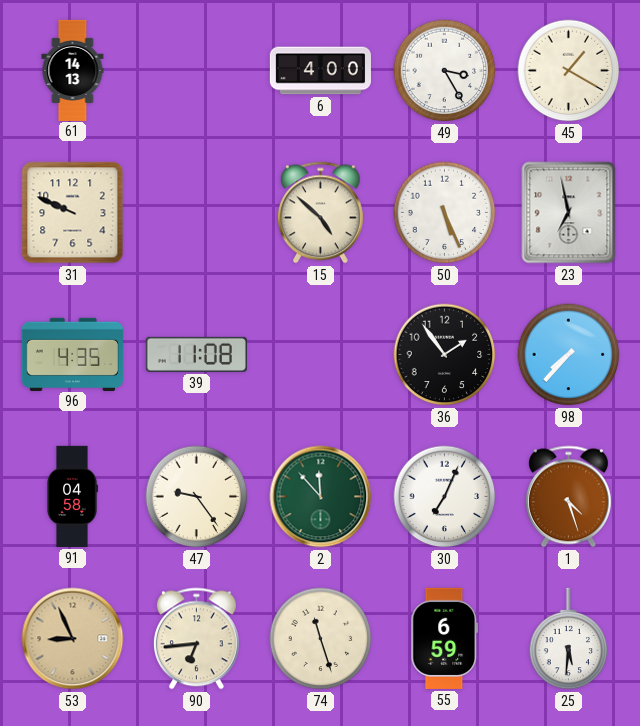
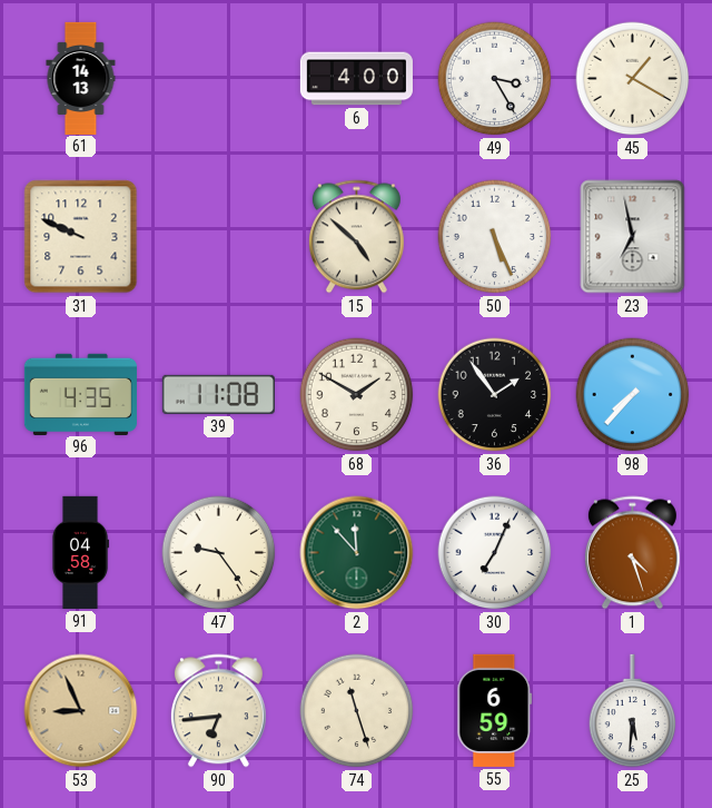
68: none -> 1:50 (357, 395)
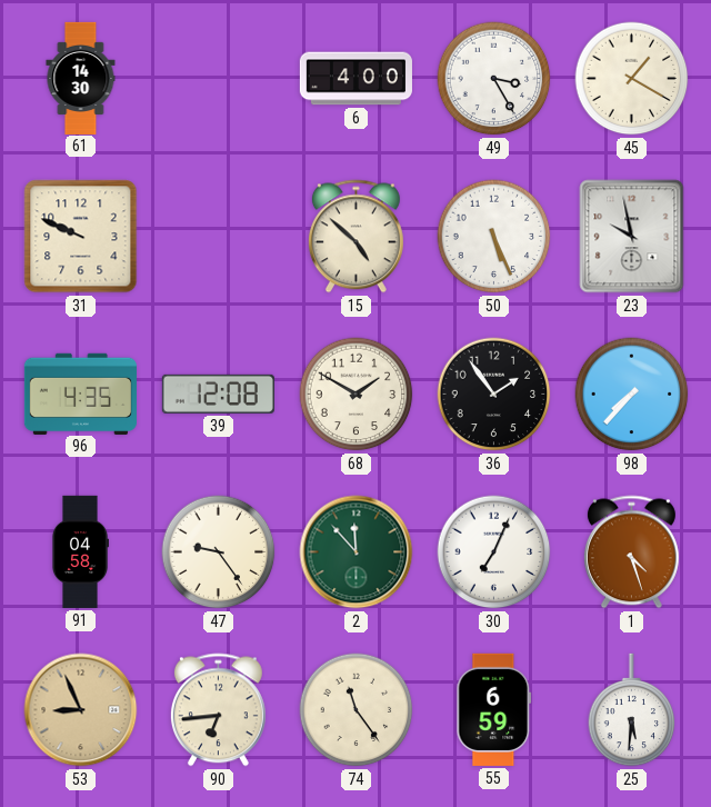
61: 14:13 -> 14:30 (81, 78)
23: 6:58 -> 9:58 (632, 237)
39: 11:08 -> 12:08 (218, 393)
74: 11:27 -> 11:24 (357, 710)
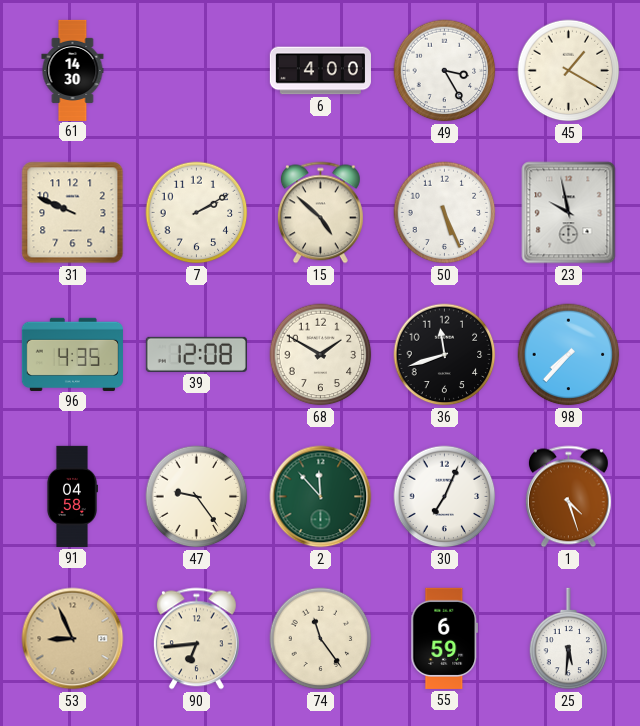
7: none -> 2:10 (197, 213)
36: 1:54 -> 11:42 (445, 355)
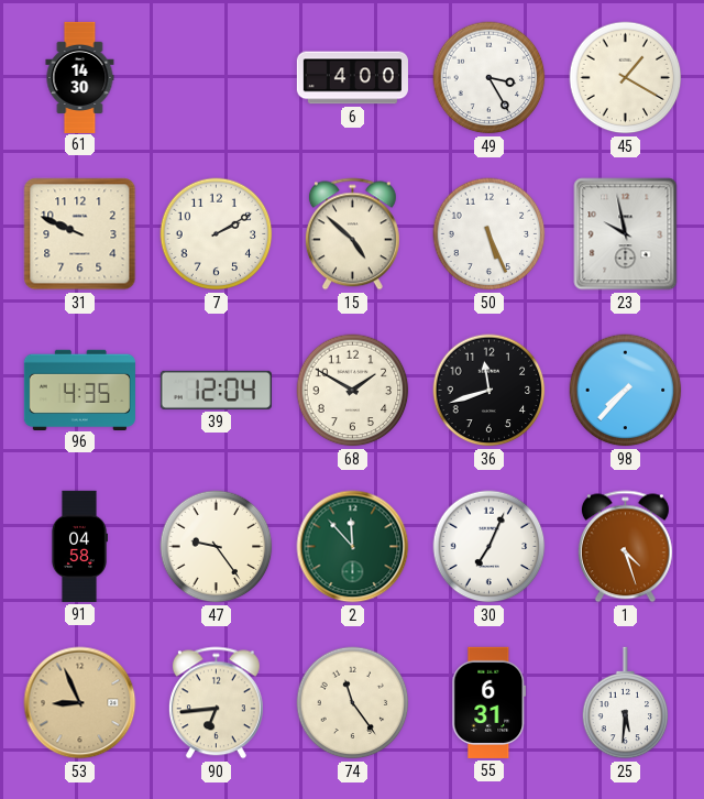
39: 12:08 -> 12:04 (216, 390)
55: 6:59 -> 6:31 (490, 702)
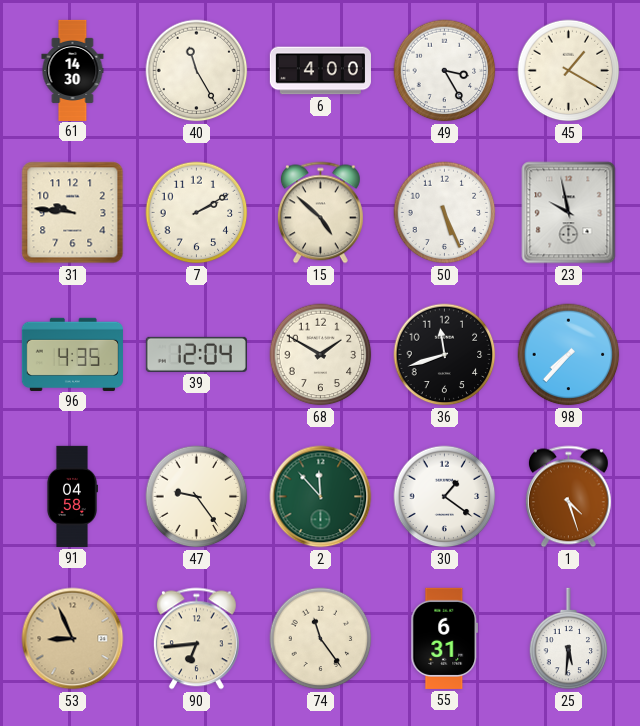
40: none -> 11:25 (197, 71)
31: 9:49 -> 9:46 (73, 213)
30: 7:04 -> 1:21 (445, 497)
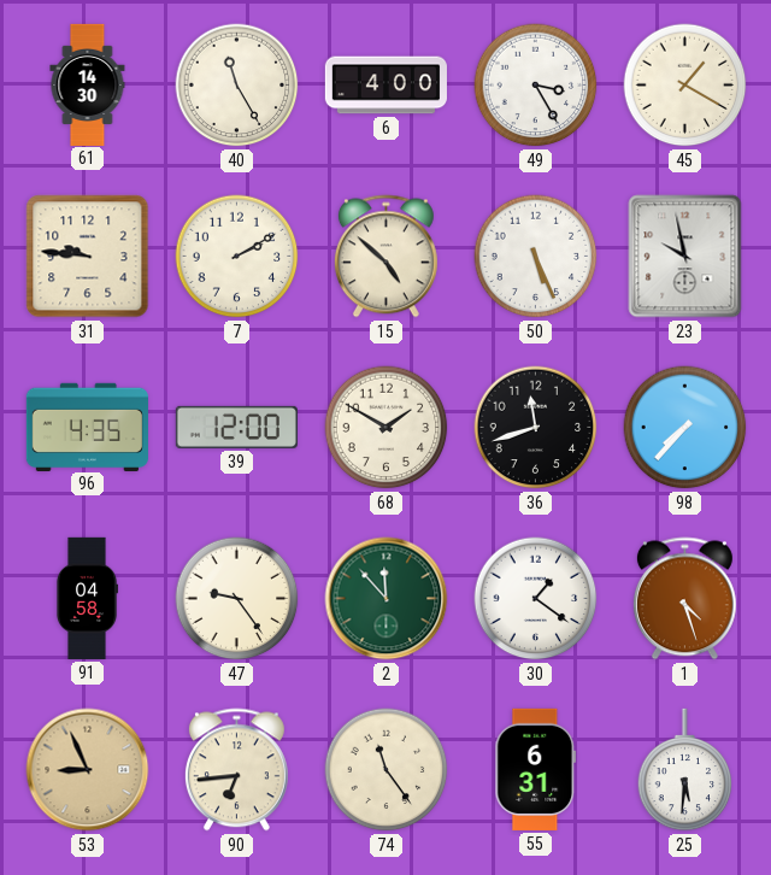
39: 12:04 -> 12:00 (236, 427)
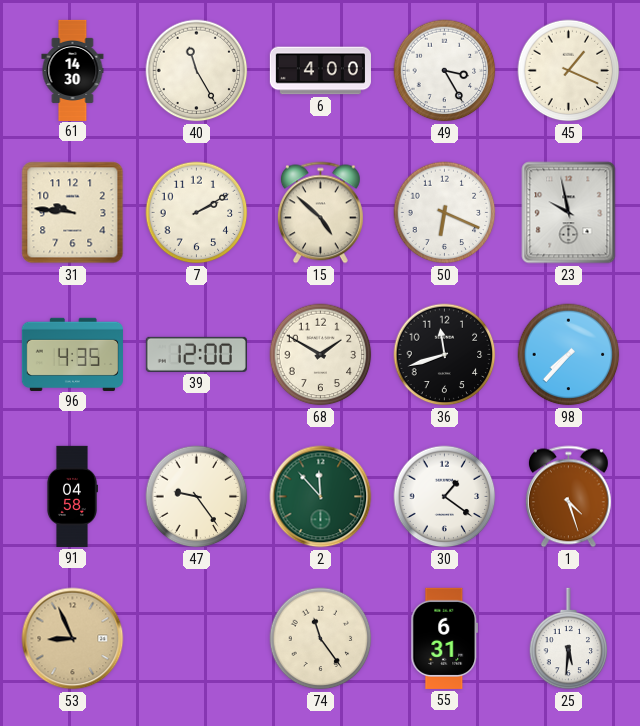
45: 1:20 -> 1:19 (569, 71)
50: 5:26 -> 6:19 (445, 213)
90: 6:44 -> none (236, 770)
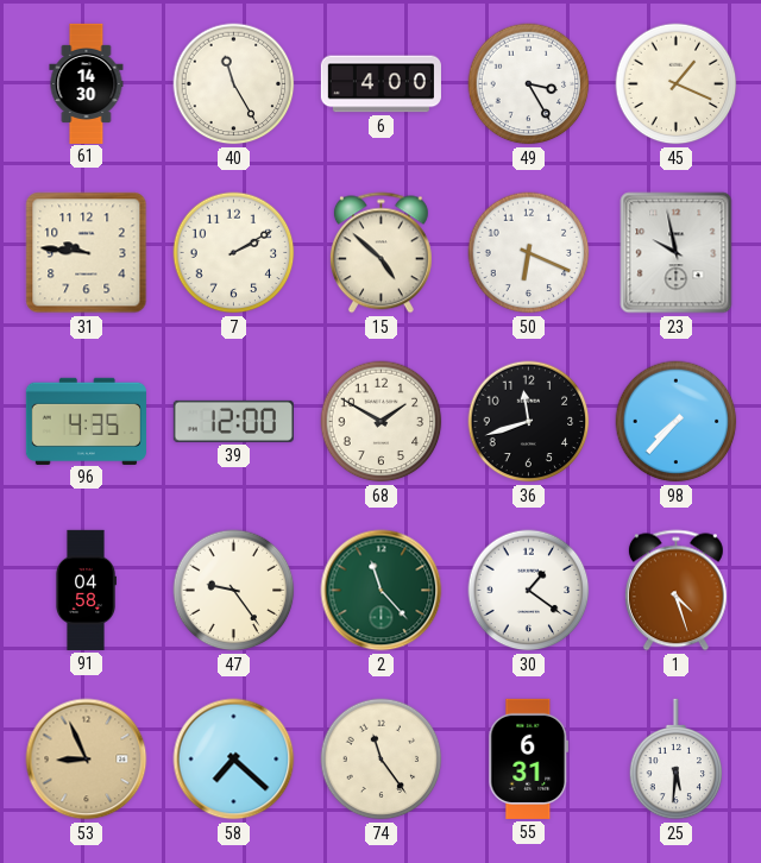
2: 11:53 -> 11:23 (382, 591)
58: none -> 7:22 (234, 760)
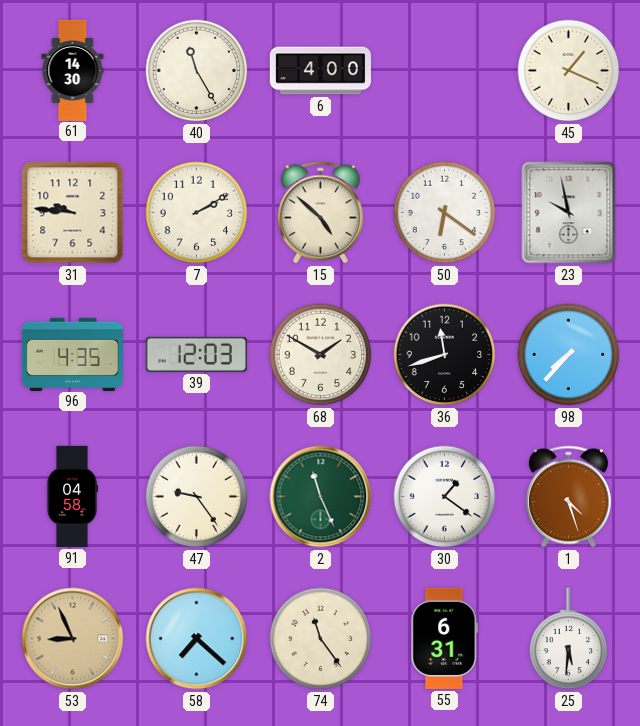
49: 3:25 -> none (529, 84)
50: 6:19 -> 6:21 (445, 213)
39: 12:00 -> 12:03 (196, 354)
2: 11:23 -> 11:26 (321, 497)
